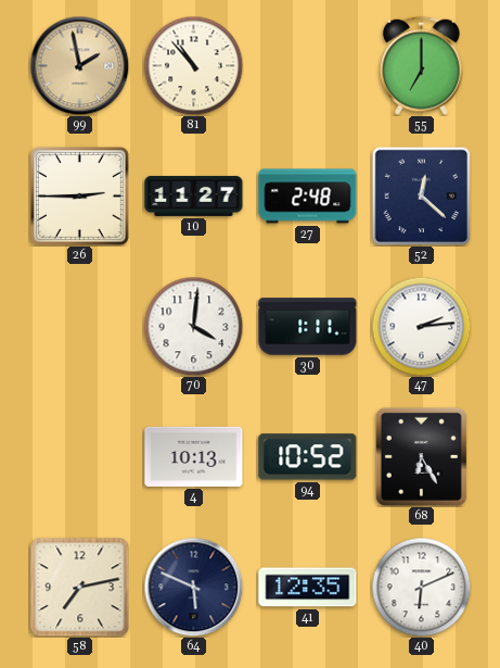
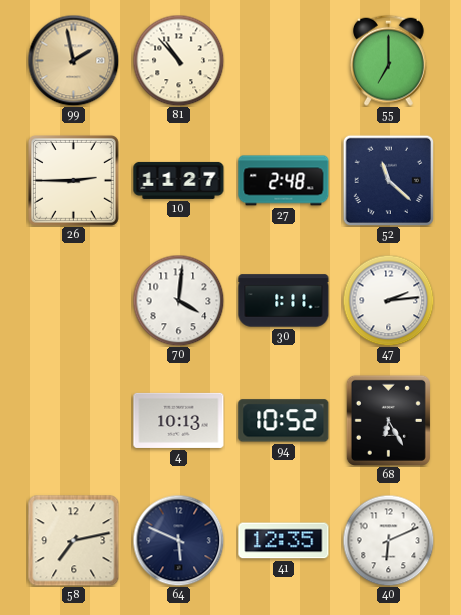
52: 12:22 -> 11:22 (388, 180)
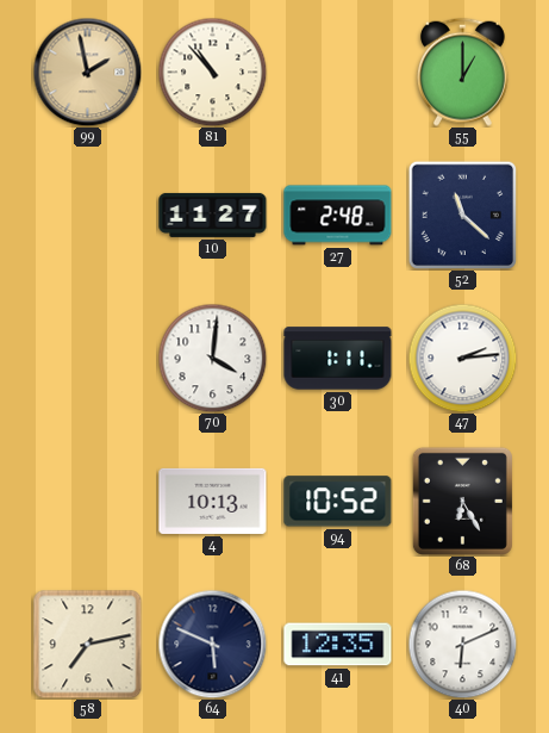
55: 7:00 -> 1:00 (462, 72)
26: 2:45 -> none (73, 180)
